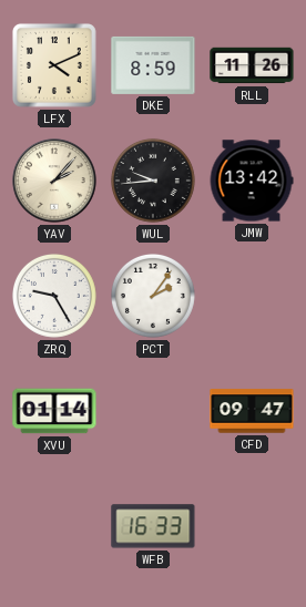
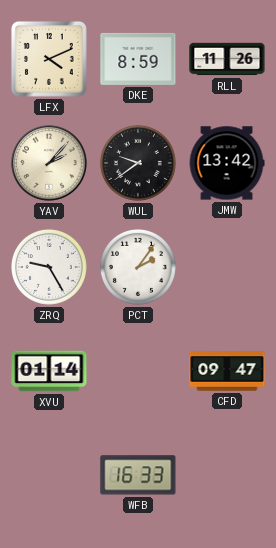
WUL: 9:44 -> 9:39 (138, 163)
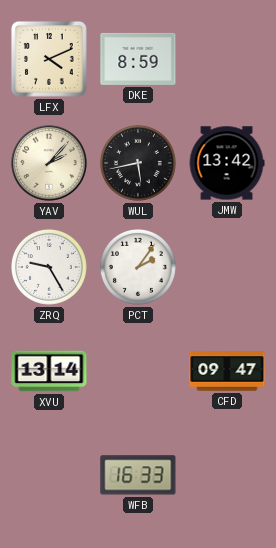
RLL: 11:26 -> none (227, 59)
WUL: 9:39 -> 5:43 (138, 163)
XVU: 01:14 -> 13:14 (49, 371)
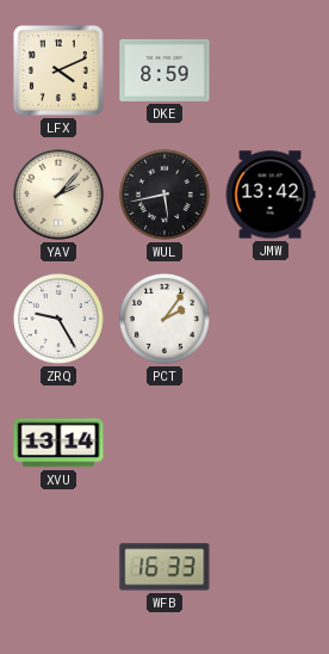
CFD: 09:47 -> none (227, 371)
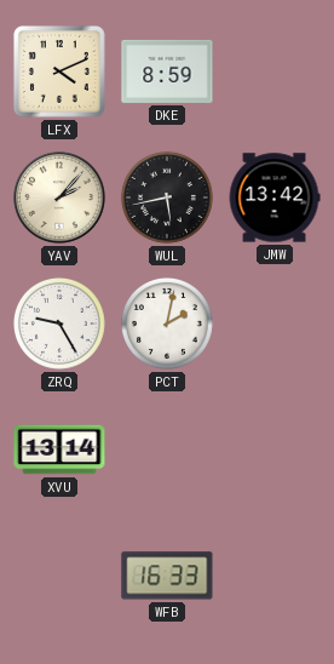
PCT: 2:06 -> 2:02 (167, 324)
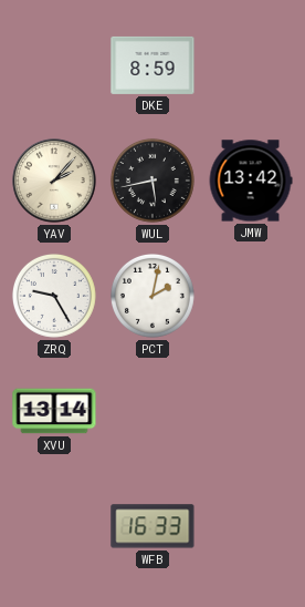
LFX: 4:11 -> none (59, 71)
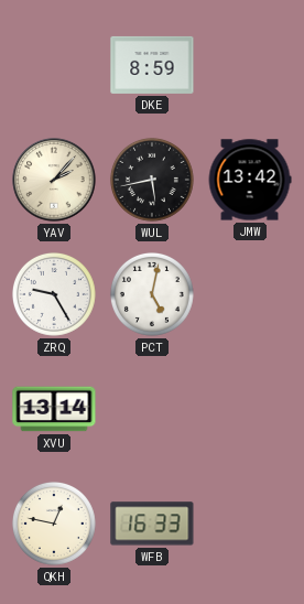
PCT: 2:02 -> 5:02 (152, 294)
QKH: none -> 12:47 (54, 524)
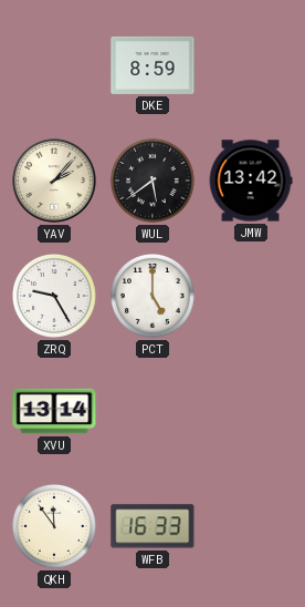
WUL: 5:43 -> 5:39 (152, 181)
PCT: 5:02 -> 5:00 (152, 296)
QKH: 12:47 -> 11:54 (54, 526)
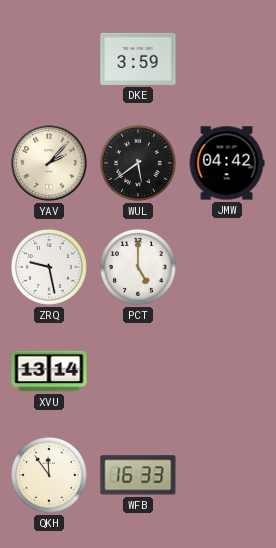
DKE: 8:59 -> 3:59 (138, 59)
JMW: 13:42 -> 04:42 (227, 163)
ZRQ: 9:25 -> 9:28 (49, 267)
